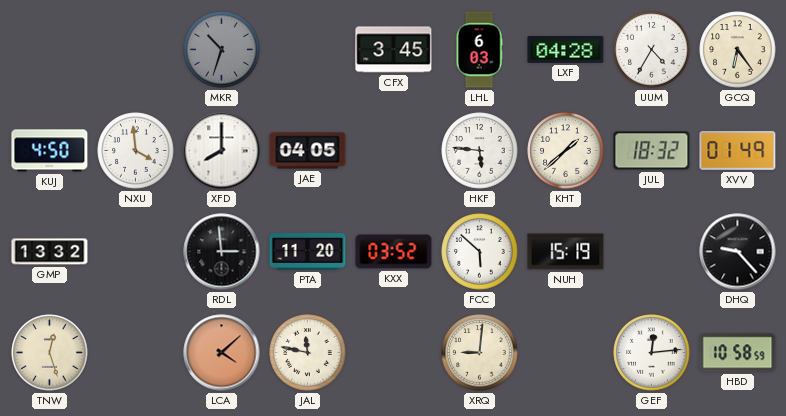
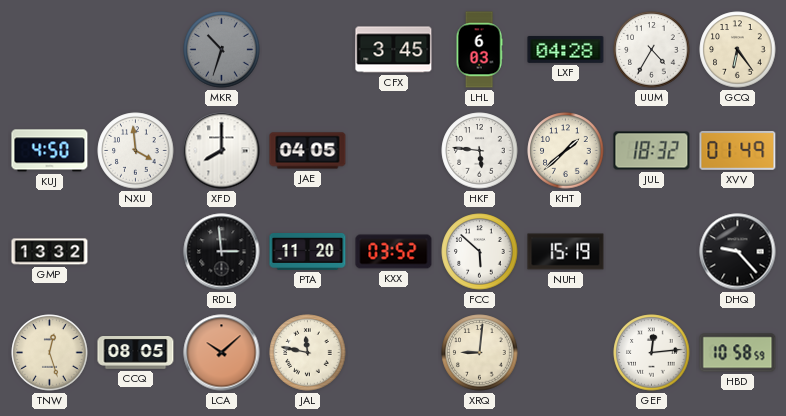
CCQ: none -> 08:05 (136, 353)
LCA: 4:08 -> 10:08 (222, 353)
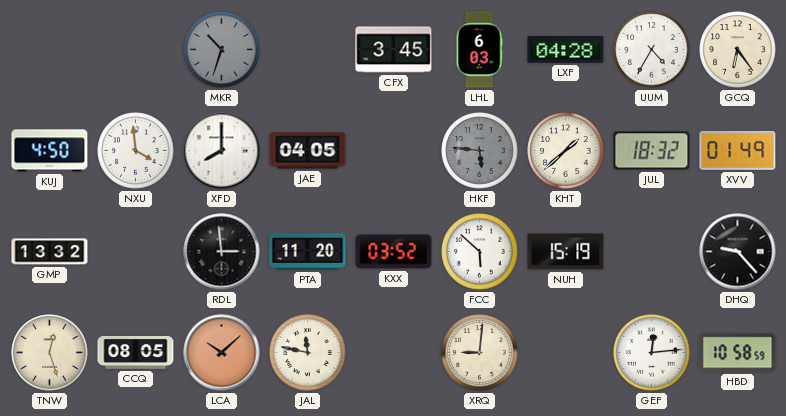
HKF dial: white -> grey (480, 151)
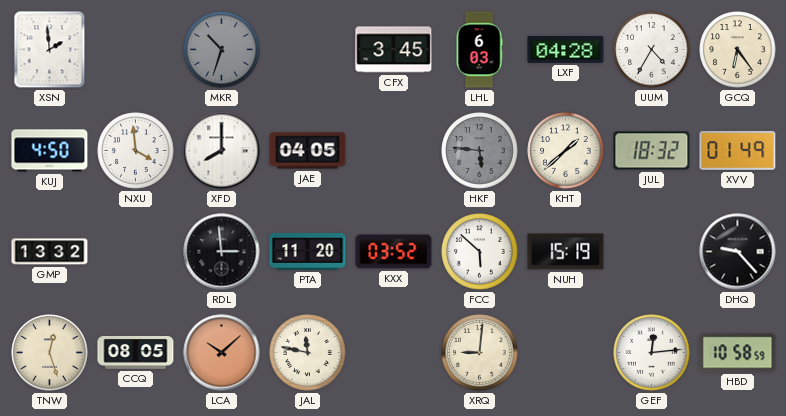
XSN: none -> 1:59 (50, 50)
